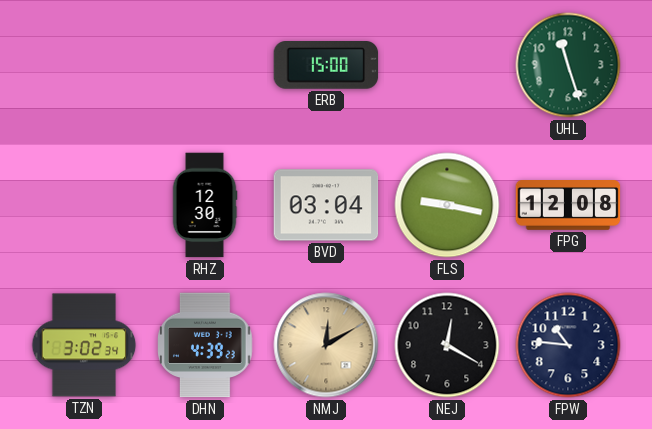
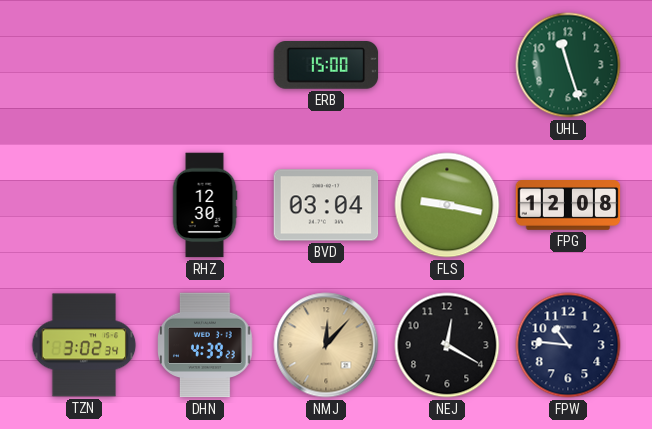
NMJ: 12:10 -> 12:07 (326, 345)
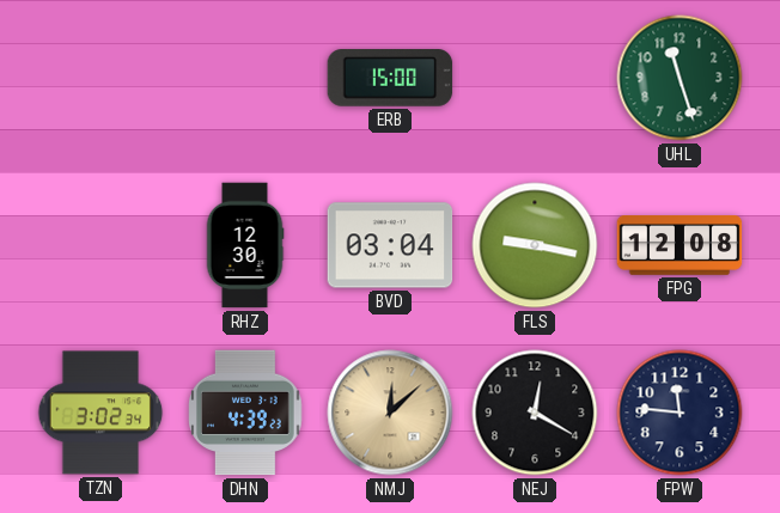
NMJ: 12:07 -> 12:08 (390, 413)
FPW: 10:46 -> 11:46 (680, 413)
